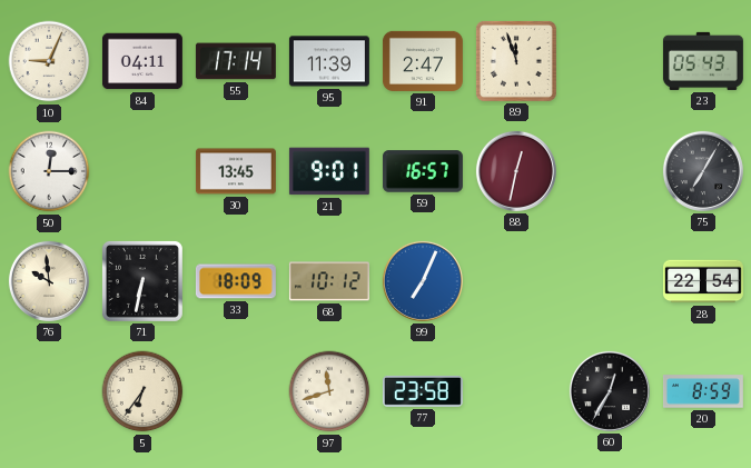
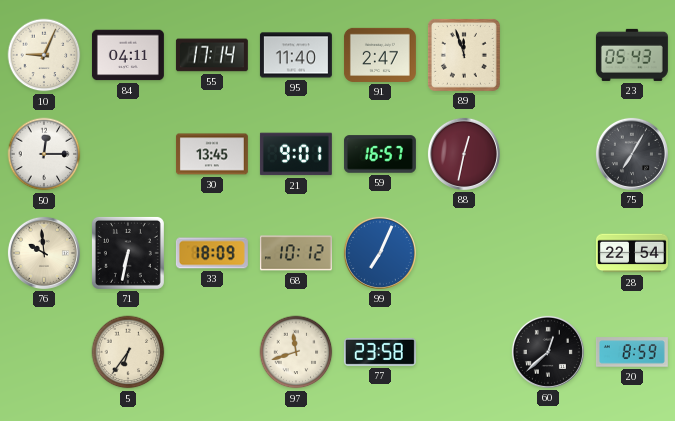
95: 11:39 -> 11:40 (296, 55)
60: 12:35 -> 12:38 (548, 352)
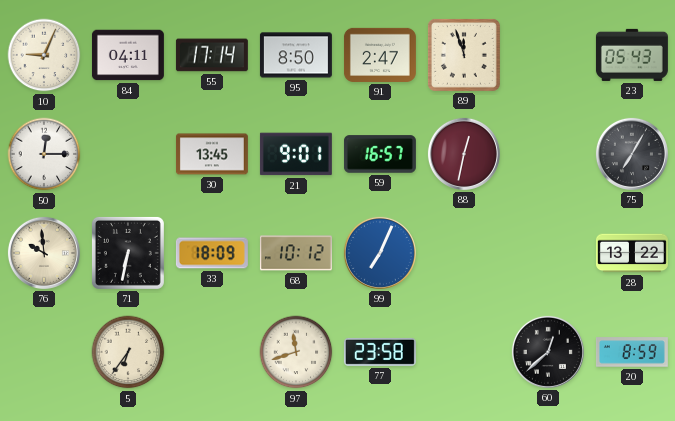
95: 11:40 -> 8:50 (296, 55)
28: 22:54 -> 13:22 (632, 253)
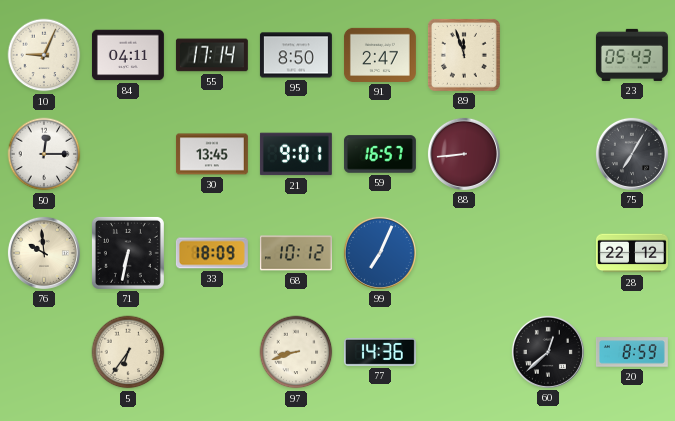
88: 12:32 -> 8:44 (464, 154)
28: 13:22 -> 22:12 (632, 253)
97: 11:42 -> 8:42 (296, 352)
77: 23:58 -> 14:36 (380, 352)
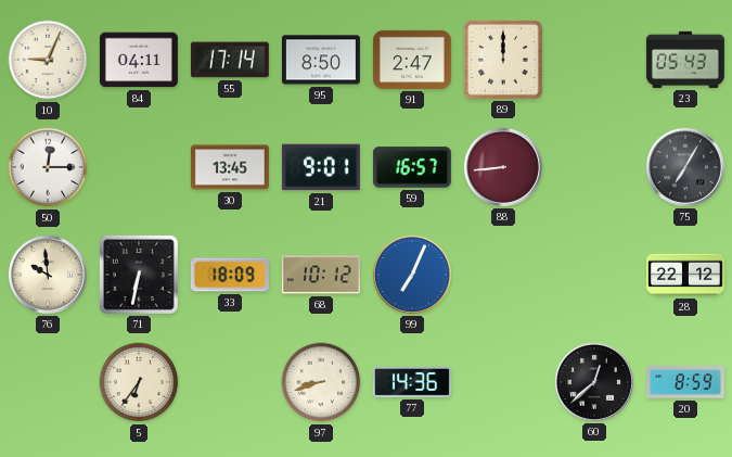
89: 11:57 -> 12:00 (503, 60)
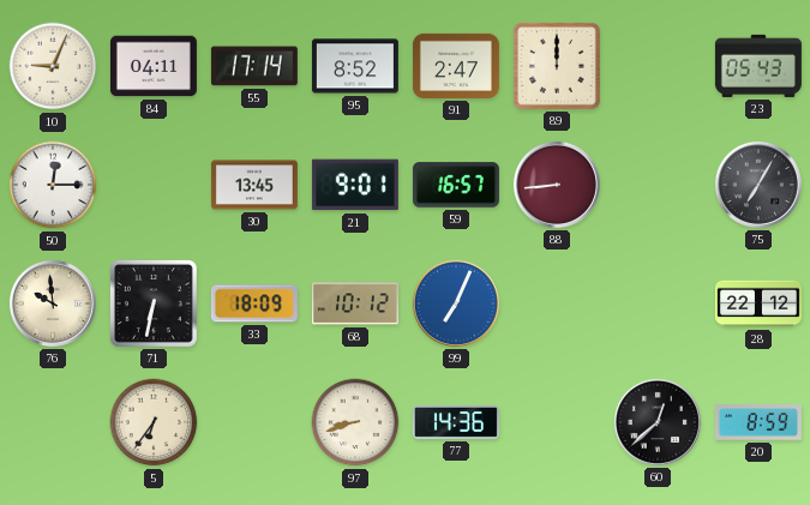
95: 8:50 -> 8:52 (355, 66)
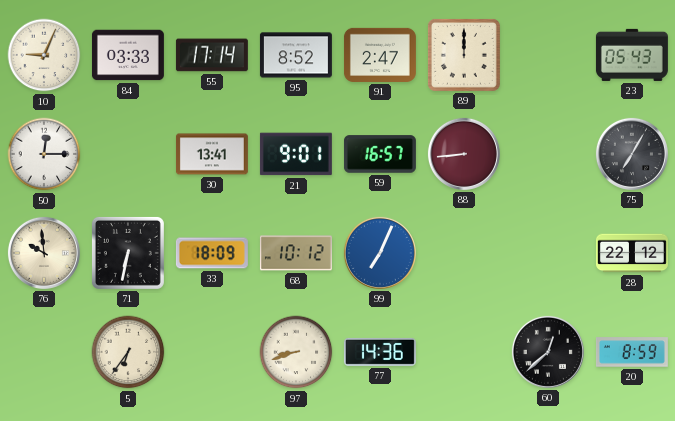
84: 04:11 -> 03:33 (128, 55)
30: 13:45 -> 13:41 (212, 154)
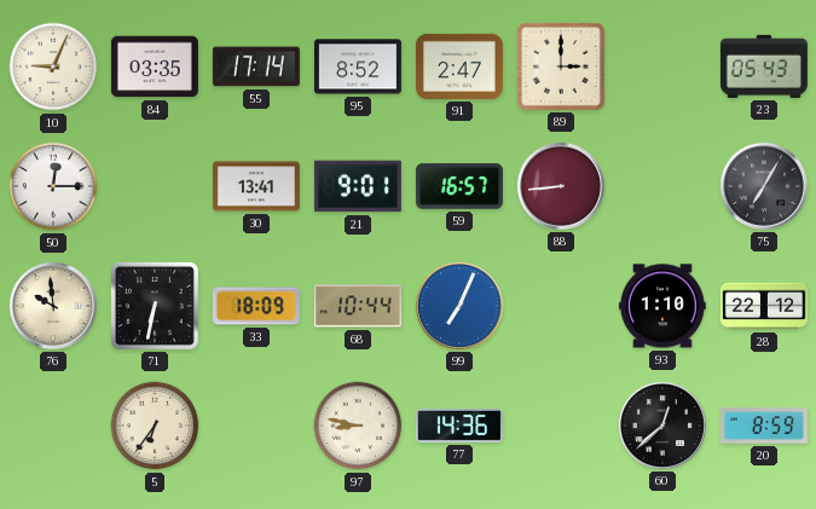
84: 03:33 -> 03:35 (155, 66)
89: 12:00 -> 3:00 (561, 66)
68: 10:12 -> 10:44 (358, 306)
93: none -> 1:10 (662, 306)
97: 8:42 -> 8:47 (358, 426)
